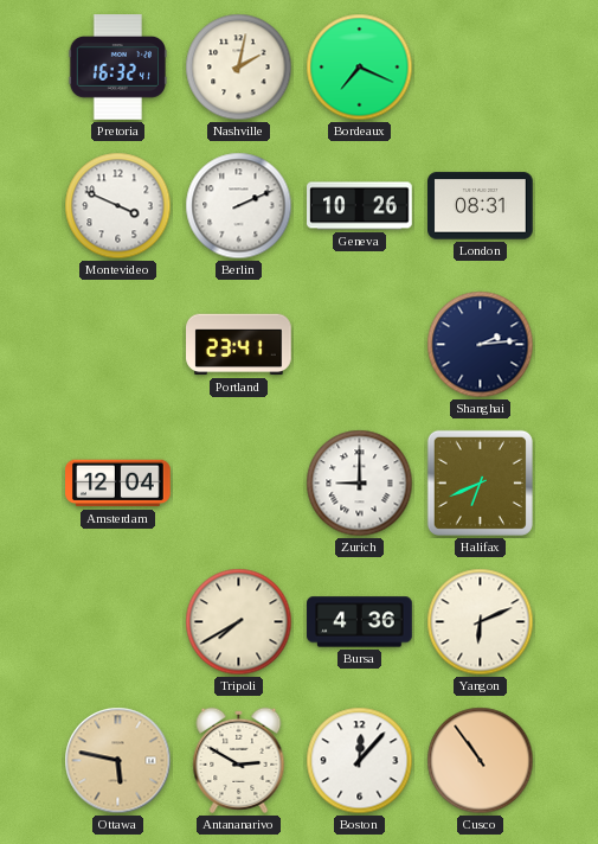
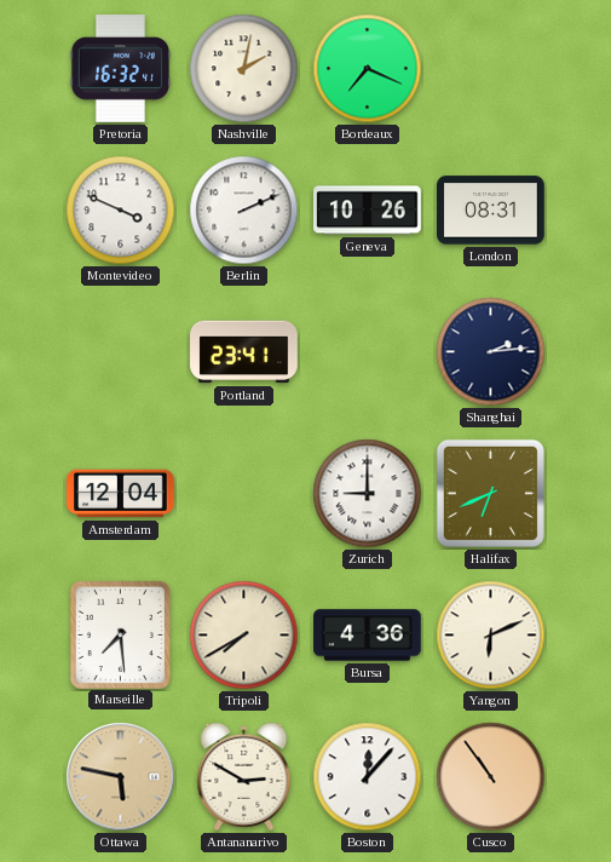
Marseille: none -> 7:29 (120, 634)
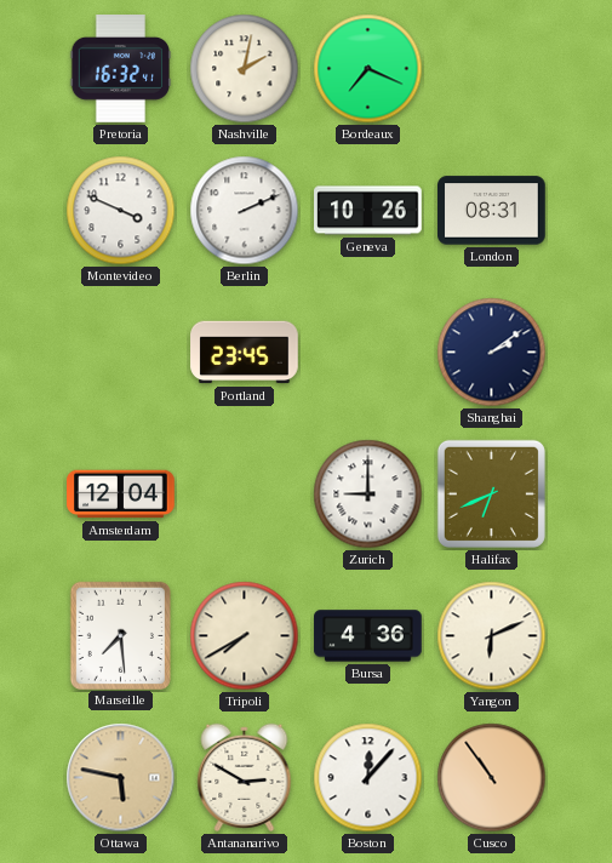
Portland: 23:41 -> 23:45 (245, 353)
Shanghai: 2:14 -> 2:09 (492, 353)
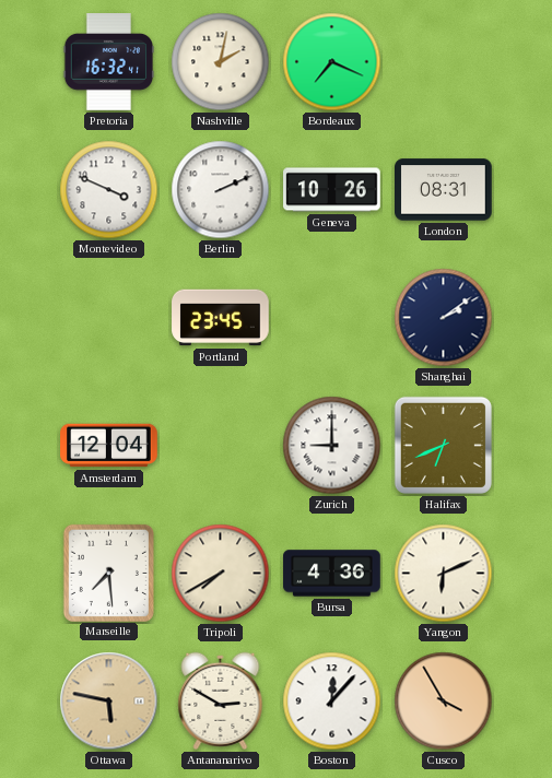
Cusco: 10:54 -> 3:55 (444, 702)
